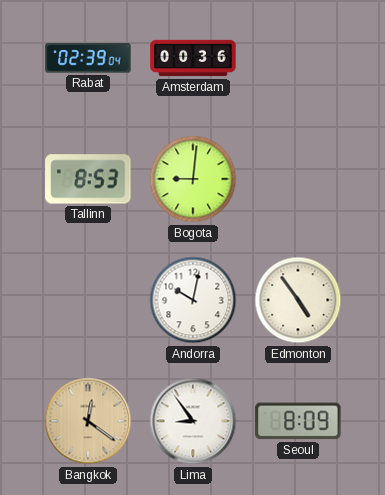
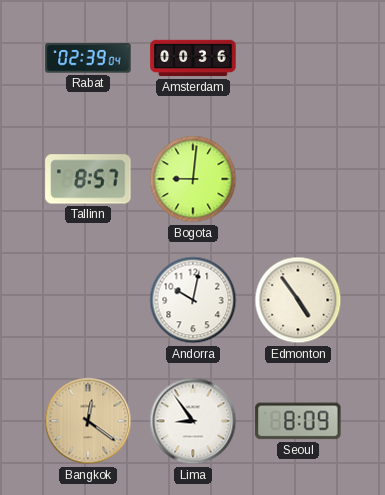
Tallinn: 8:53 -> 8:57 (88, 179)
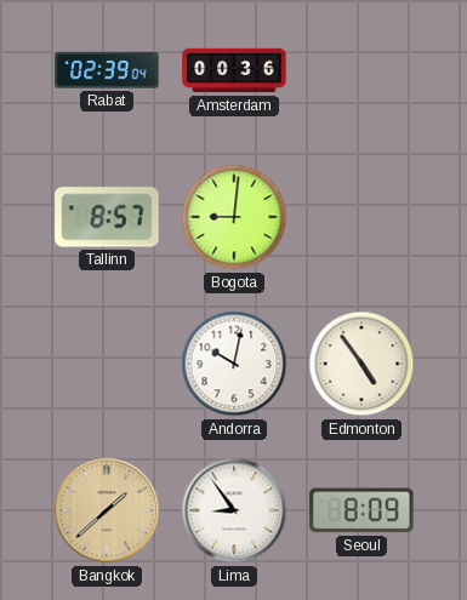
Bangkok: 12:21 -> 1:38 (107, 510)
